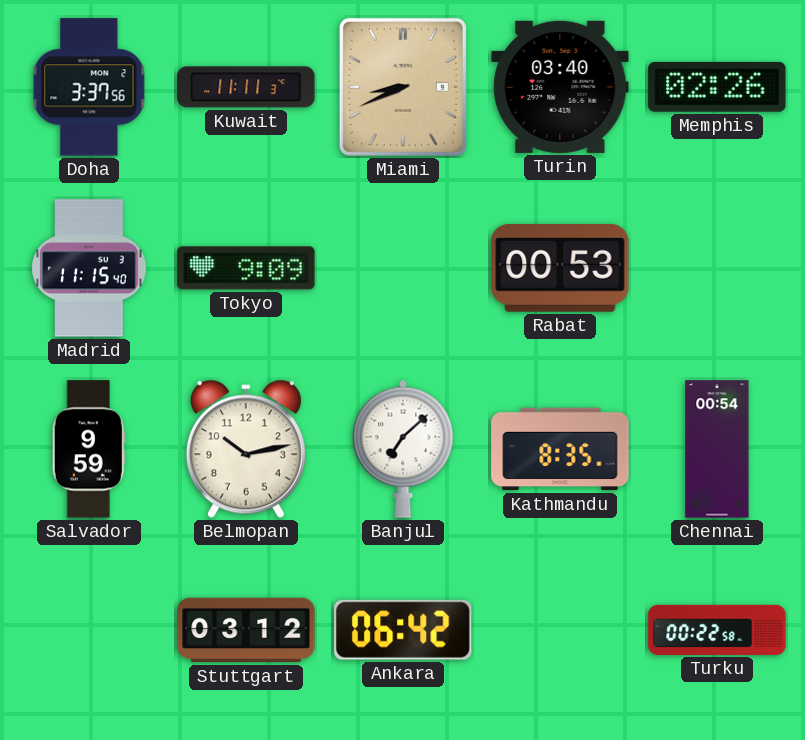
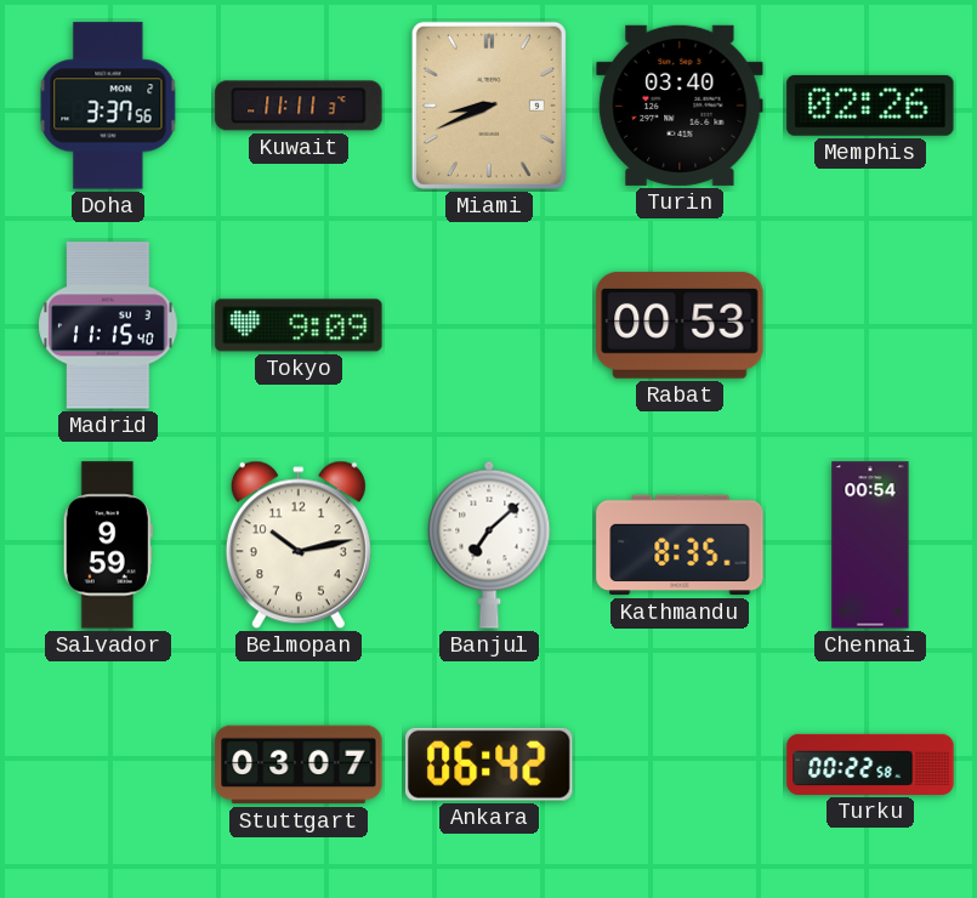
Stuttgart: 03:12 -> 03:07 (299, 765)
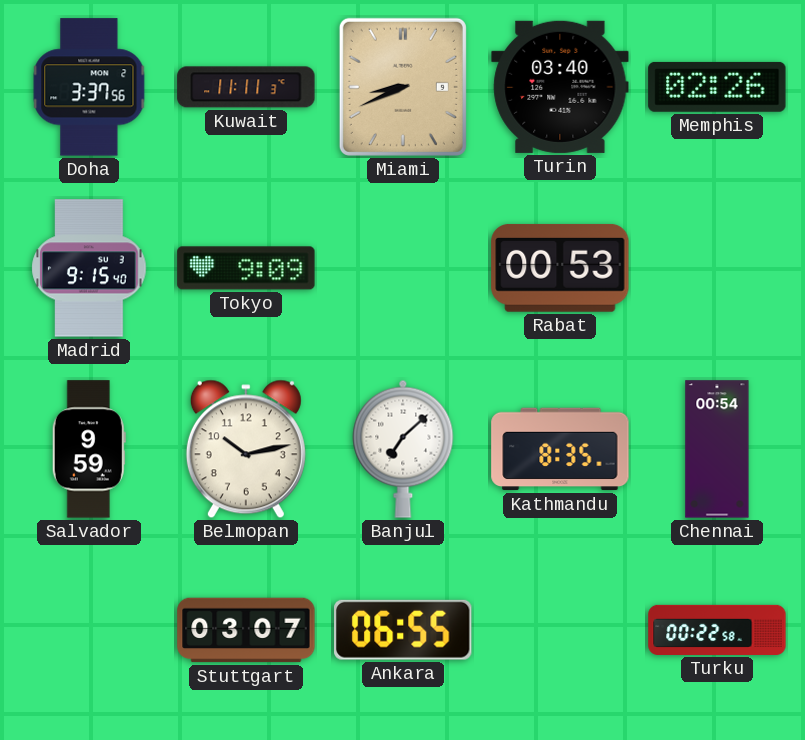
Madrid: 11:15 -> 9:15 (89, 268)
Ankara: 06:42 -> 06:55 (404, 630)
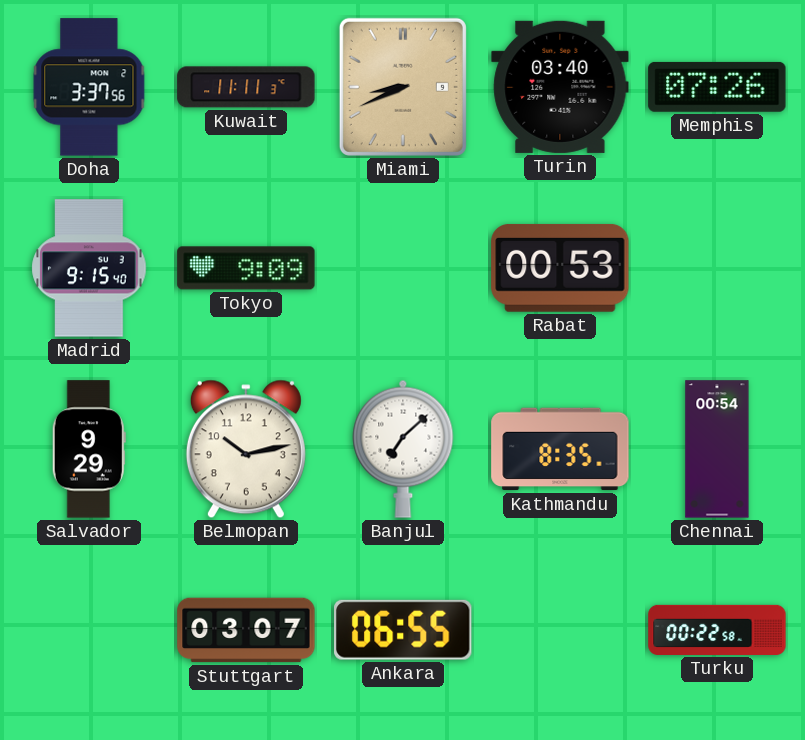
Memphis: 02:26 -> 07:26 (717, 87)
Salvador: 9:59 -> 9:29 (89, 449)
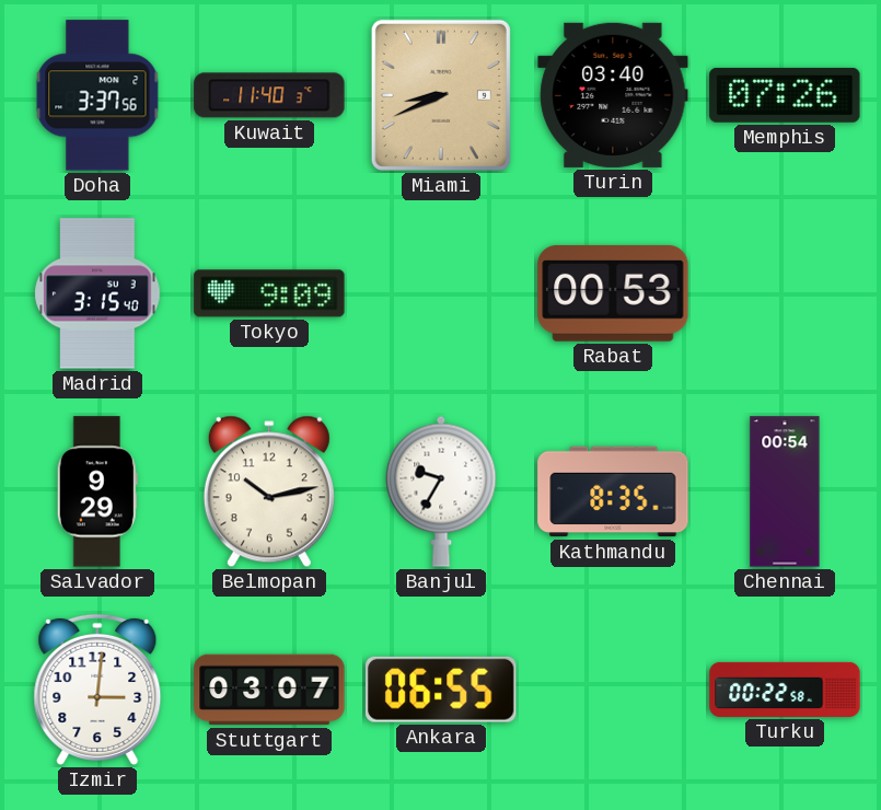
Kuwait: 11:11 -> 11:40 (269, 95)
Madrid: 9:15 -> 3:15 (97, 293)
Banjul: 7:08 -> 9:35 (441, 491)
Izmir: none -> 3:01 (97, 690)
